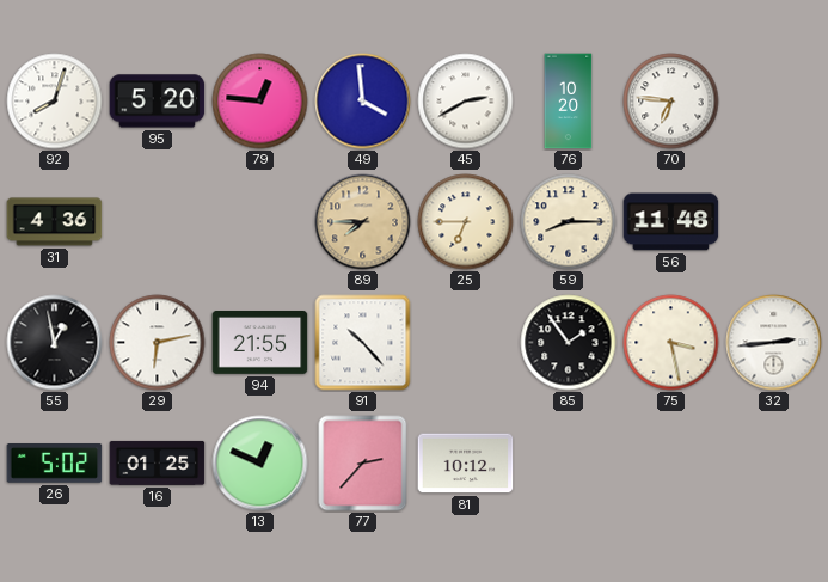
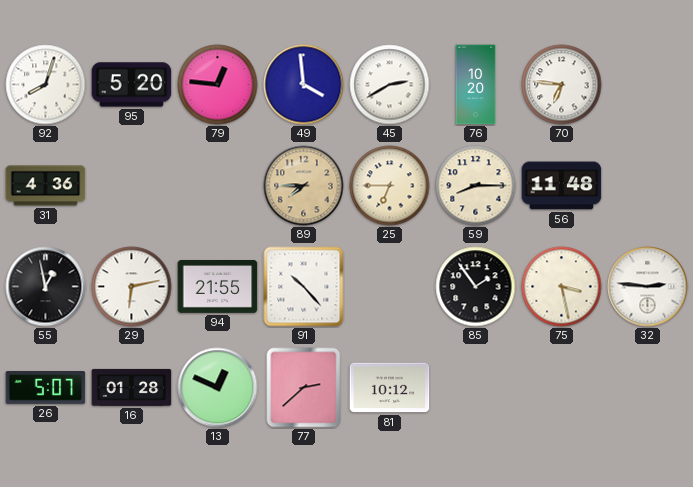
32: 2:44 -> 2:46 (648, 287)
26: 5:02 -> 5:07 (46, 388)
16: 01:25 -> 01:28 (132, 387)
77: 2:37 -> 2:38 (304, 388)
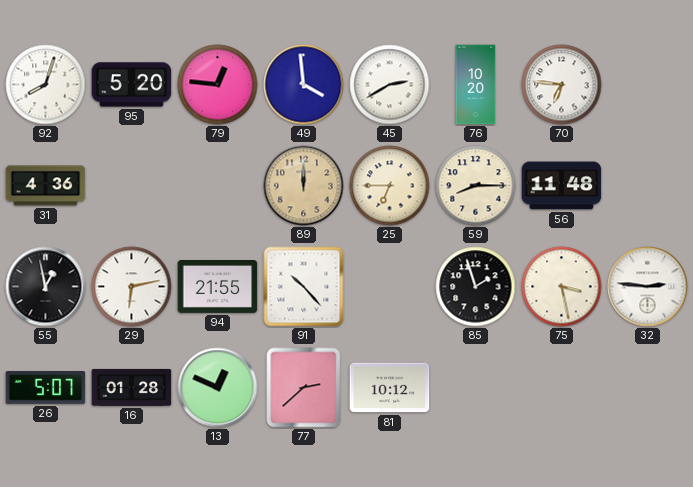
89: 7:45 -> 12:00 (304, 186)
85: 1:54 -> 1:57 (476, 287)
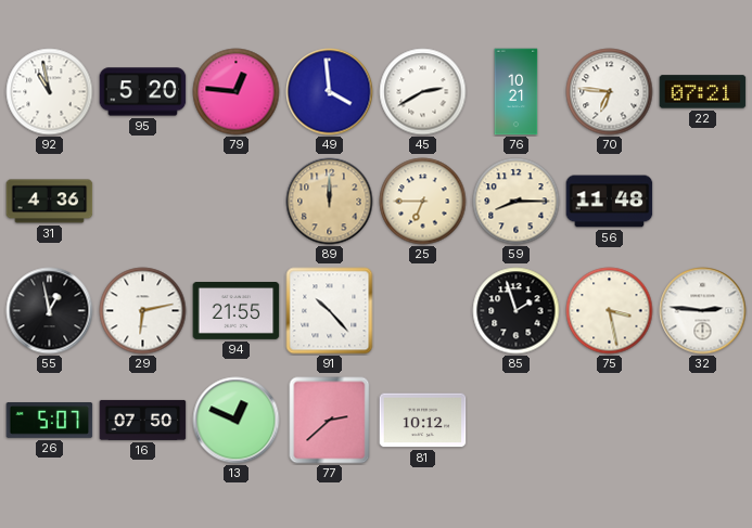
92: 8:03 -> 10:58 (50, 92)
76: 10:20 -> 10:21 (517, 92)
22: none -> 07:21 (703, 92)
16: 01:28 -> 07:50 (143, 420)
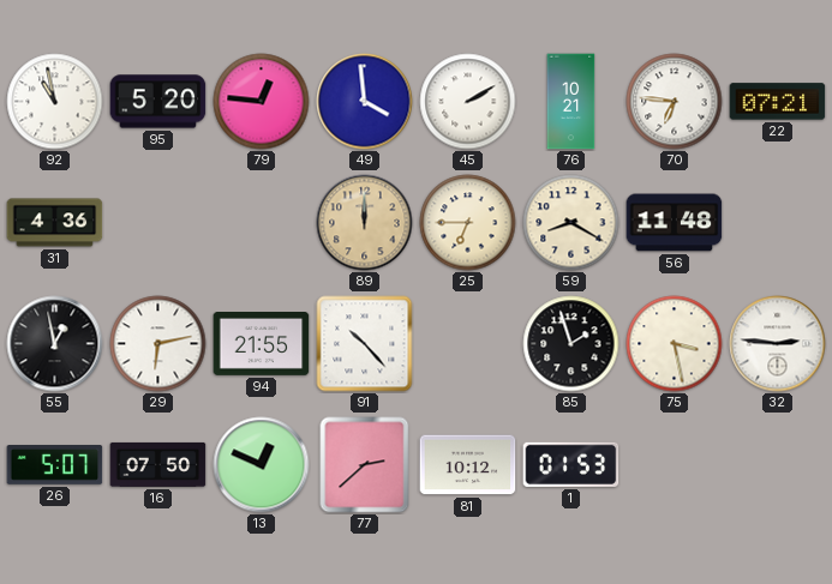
45: 2:40 -> 2:10 (468, 102)
59: 8:15 -> 8:20 (571, 223)
1: none -> 01:53 (571, 464)
